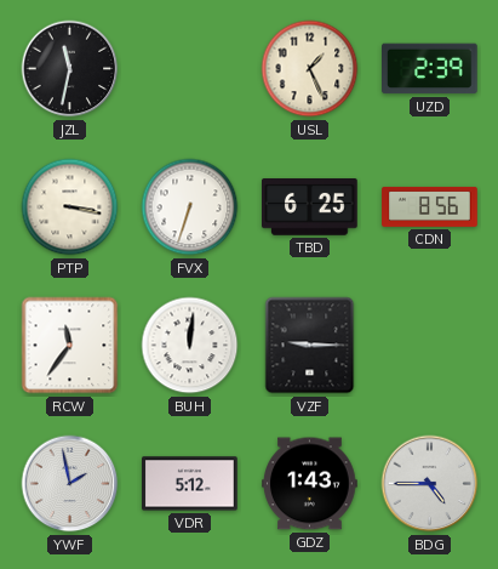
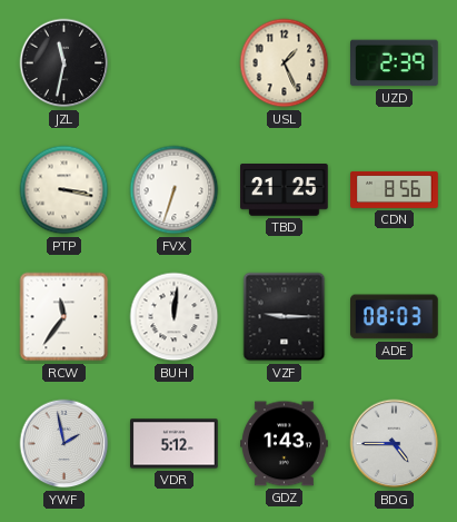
TBD: 6:25 -> 21:25 (285, 190)
ADE: none -> 08:03 (395, 317)
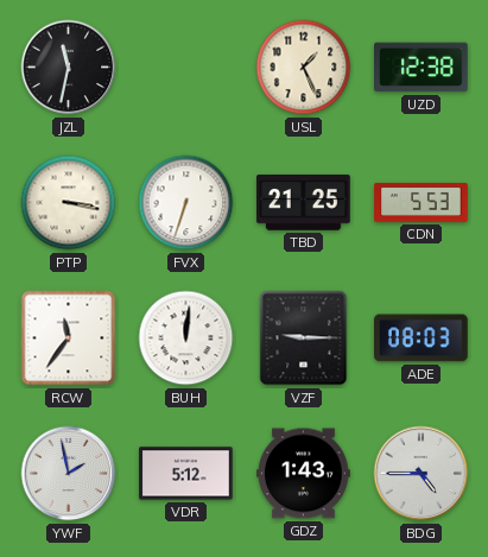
UZD: 2:39 -> 12:38 (422, 68)
CDN: 8:56 -> 5:53 (422, 202)
